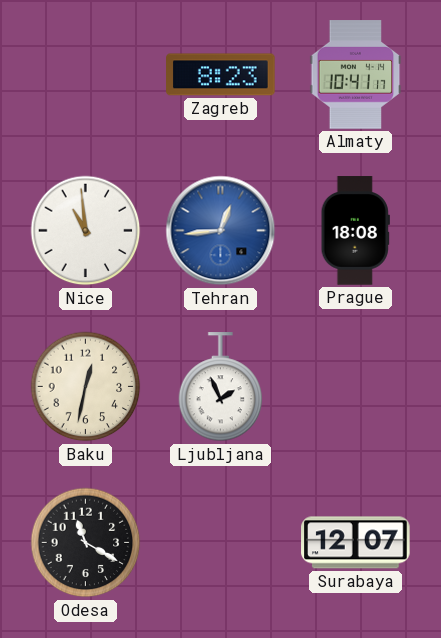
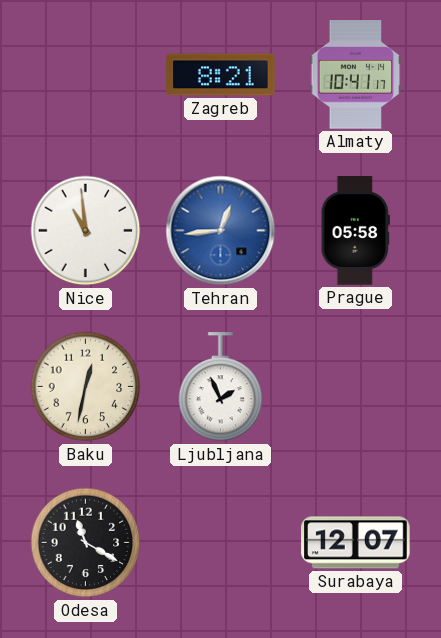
Zagreb: 8:23 -> 8:21 (221, 75)
Prague: 18:08 -> 05:58 (355, 231)
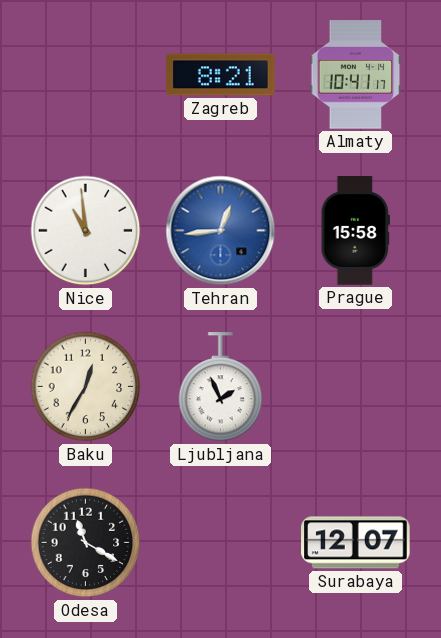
Prague: 05:58 -> 15:58 (355, 231)
Baku: 12:32 -> 12:35 (86, 387)
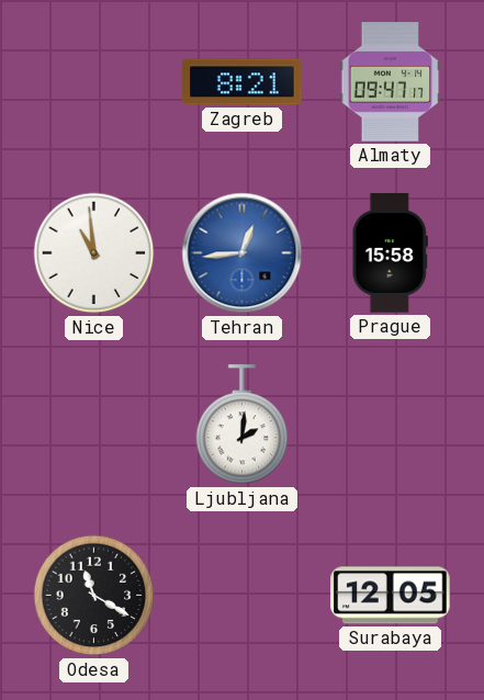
Almaty: 10:41 -> 09:47 (391, 82)
Baku: 12:35 -> none (86, 387)
Ljubljana: 1:56 -> 2:01 (243, 425)
Surabaya: 12:07 -> 12:05 (391, 596)
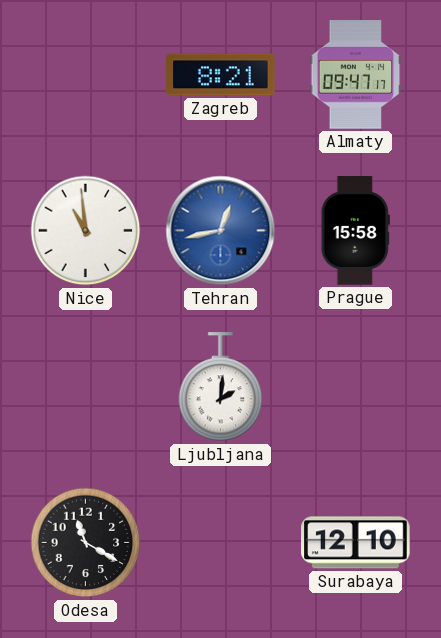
Tehran: 12:44 -> 12:43 (221, 231)
Surabaya: 12:05 -> 12:10 (356, 543)
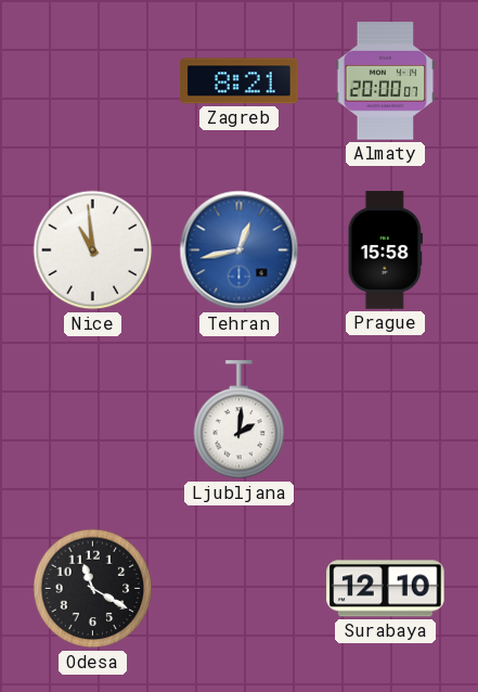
Almaty: 09:47 -> 20:00 (386, 81)
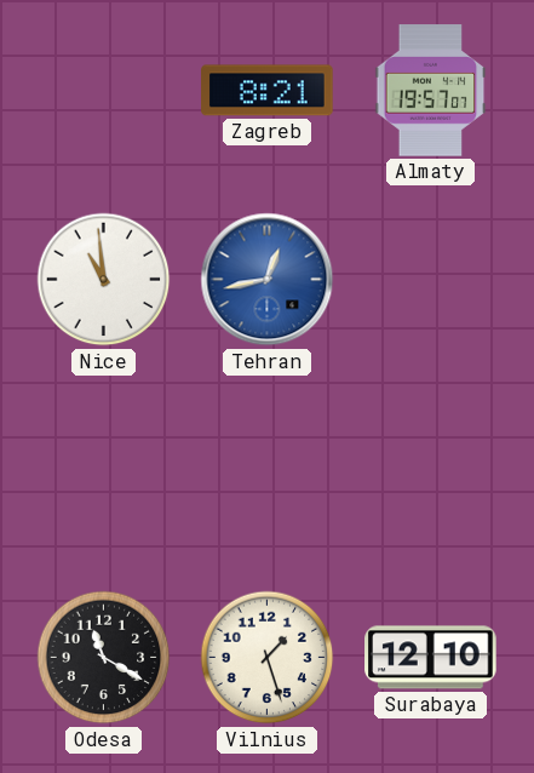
Almaty: 20:00 -> 19:57 (431, 91)
Prague: 15:58 -> none (385, 251)
Ljubljana: 2:01 -> none (240, 420)
Vilnius: none -> 1:27 (268, 658)
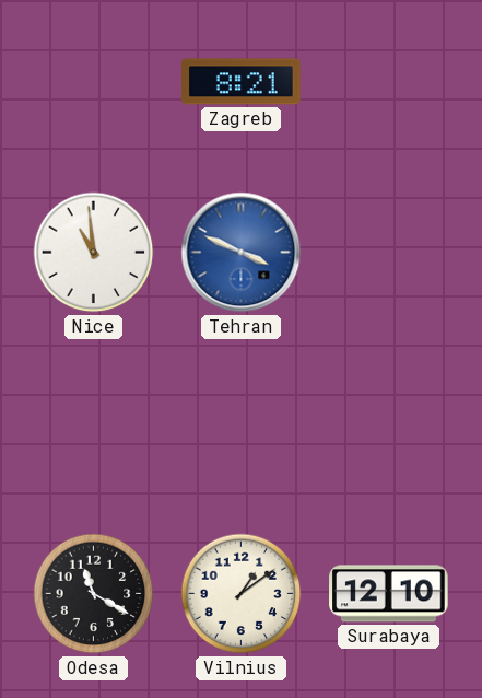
Almaty: 19:57 -> none (431, 91)
Tehran: 12:43 -> 3:49 (242, 253)
Vilnius: 1:27 -> 1:09 (242, 594)
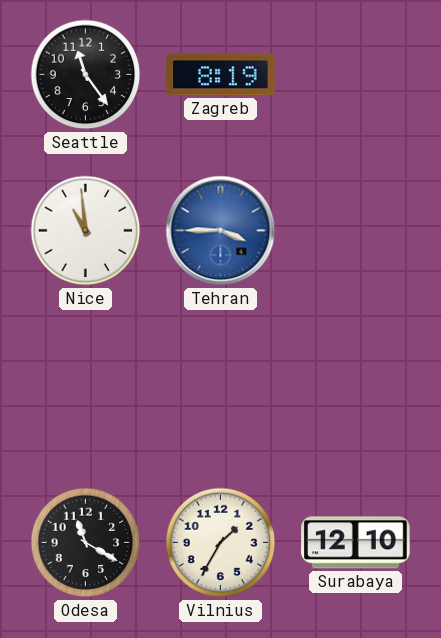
Seattle: none -> 11:24 (86, 75)
Zagreb: 8:21 -> 8:19 (221, 75)
Tehran: 3:49 -> 3:45 (221, 231)
Vilnius: 1:09 -> 1:35 (221, 543)
